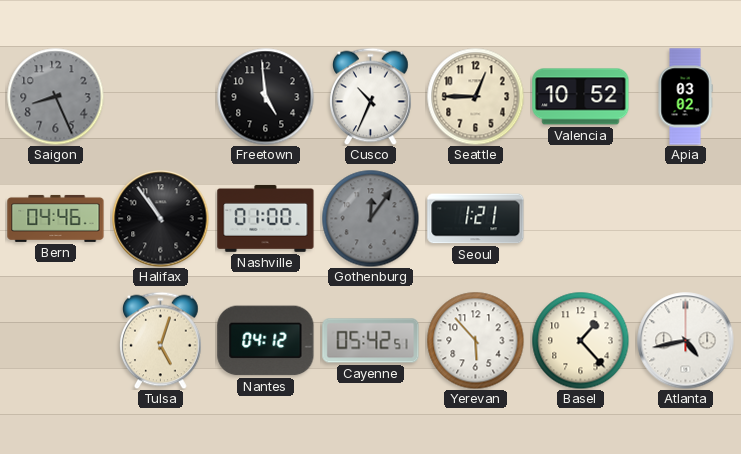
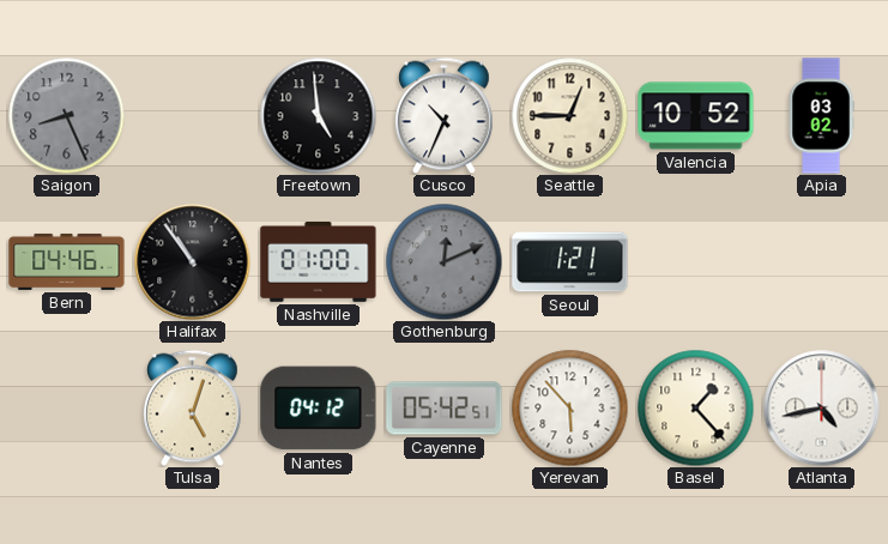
Gothenburg: 12:06 -> 12:11 (443, 261)
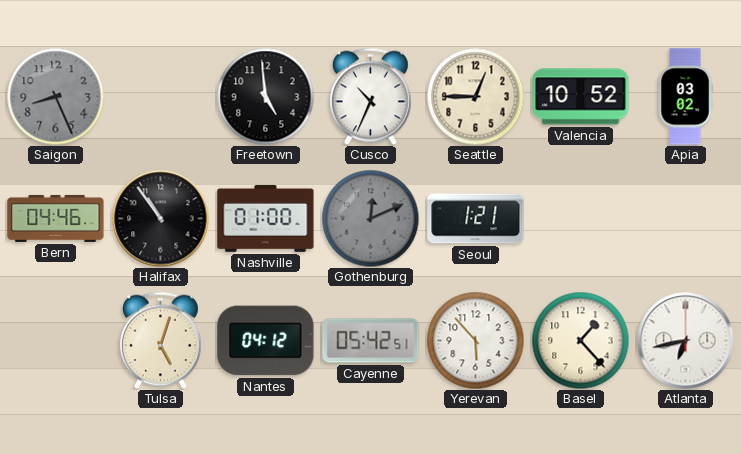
Atlanta: 4:43 -> 6:43 (686, 341)
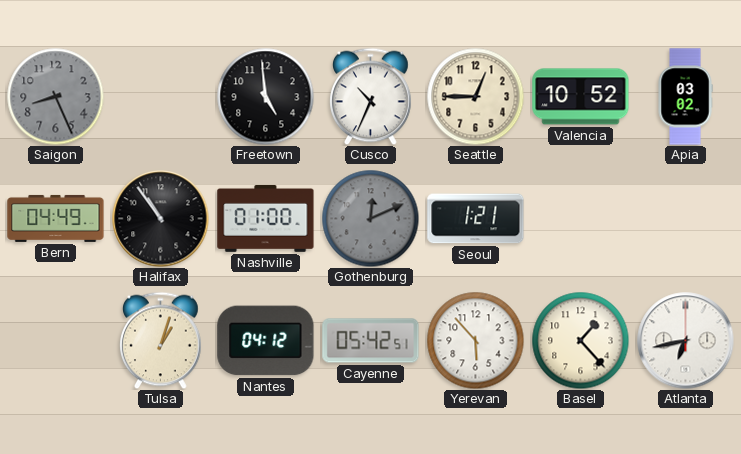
Bern: 04:46 -> 04:49 (56, 218)
Tulsa: 5:03 -> 1:03 (161, 340)
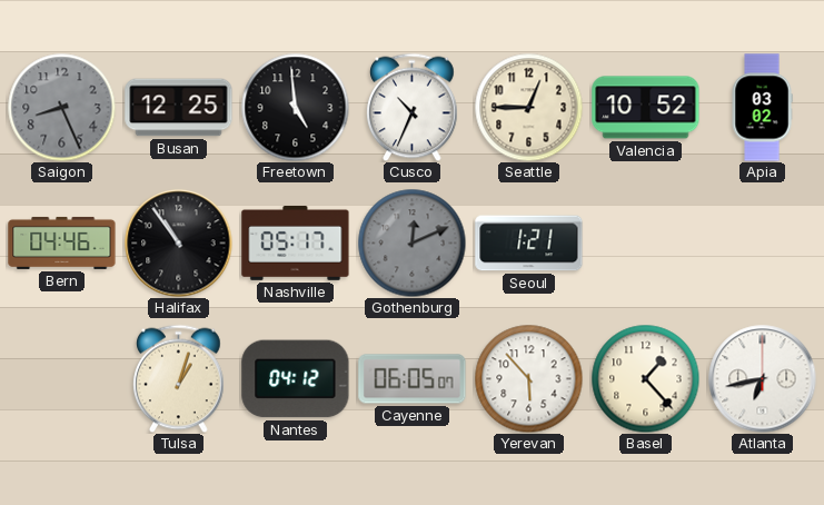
Busan: none -> 12:25 (179, 108)
Bern: 04:49 -> 04:46 (62, 242)
Nashville: 01:00 -> 05:17 (296, 242)
Cayenne: 05:42 -> 06:05 (413, 379)
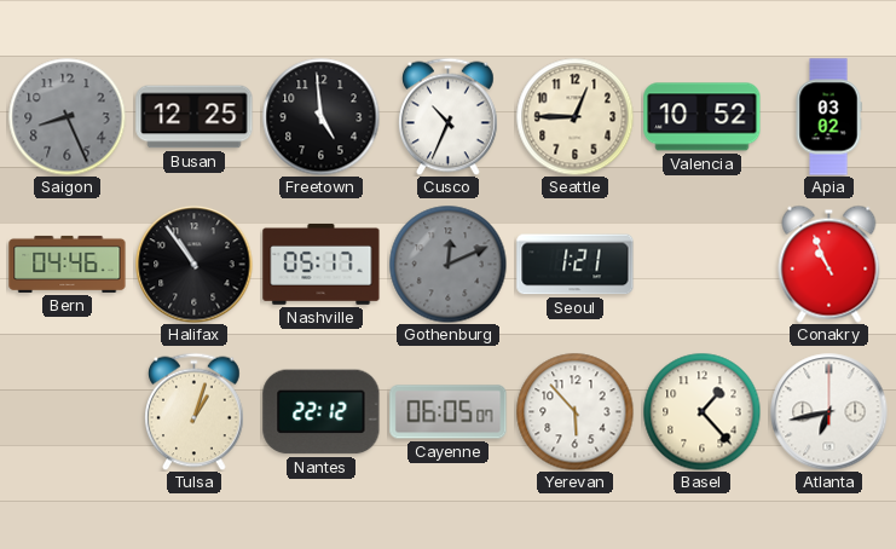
Conakry: none -> 10:56 (829, 264)
Nantes: 04:12 -> 22:12 (322, 412)
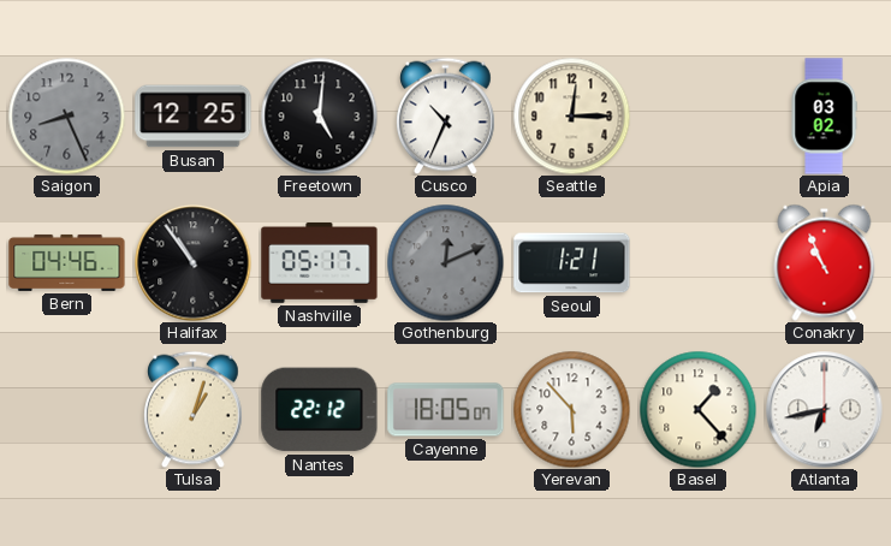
Freetown: 4:59 -> 5:01 (319, 115)
Seattle: 12:45 -> 12:15 (571, 115)
Valencia: 10:52 -> none (703, 117)
Cayenne: 06:05 -> 18:05 (446, 410)
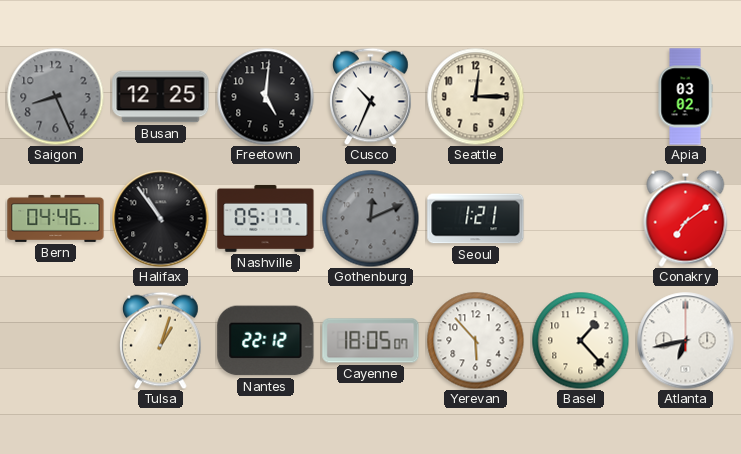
Conakry: 10:56 -> 7:09 (686, 218)
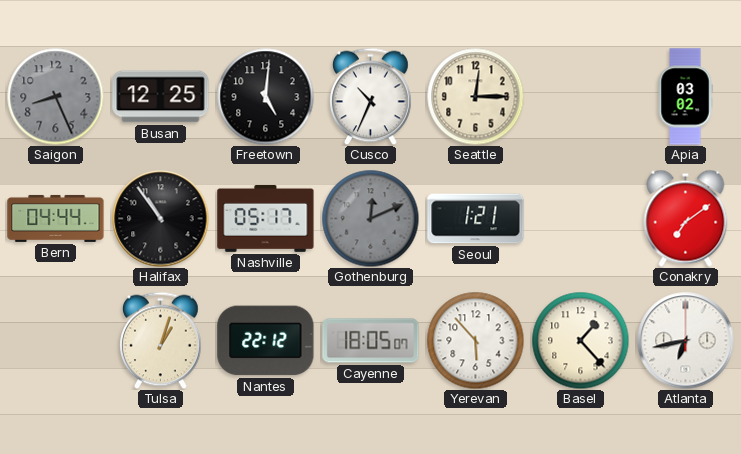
Bern: 04:46 -> 04:44 (56, 218)
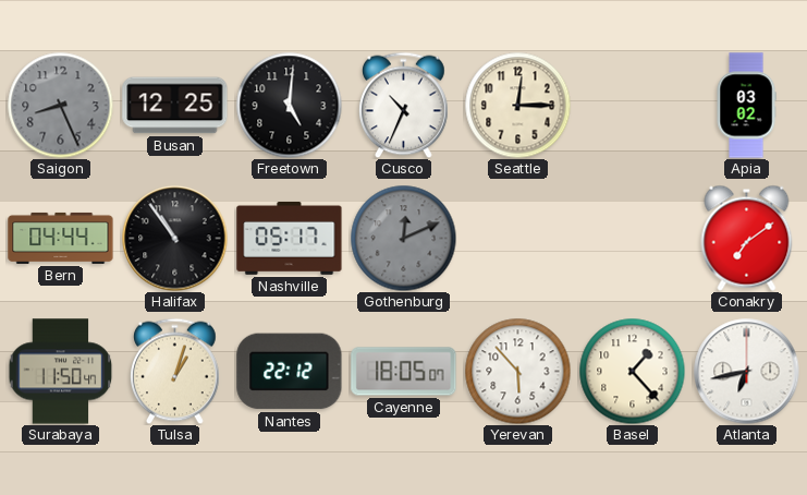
Seoul: 1:21 -> none (476, 219)
Surabaya: none -> 11:50 (61, 372)
